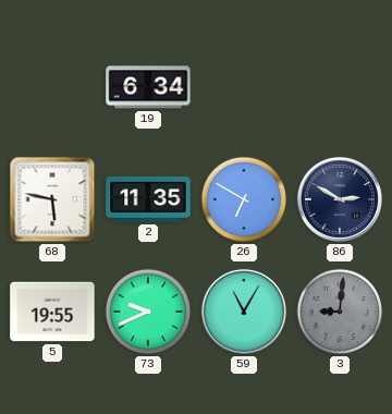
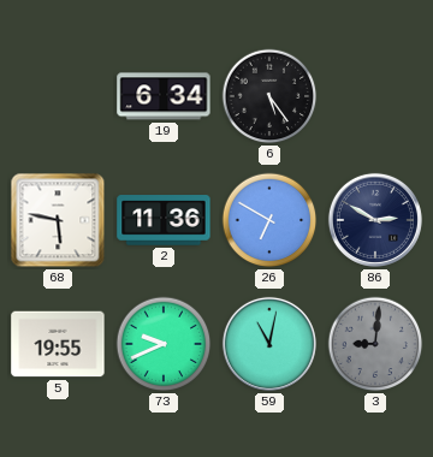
6: none -> 5:24 (269, 96)
2: 11:35 -> 11:36 (164, 220)
59: 11:05 -> 11:02 (269, 344)
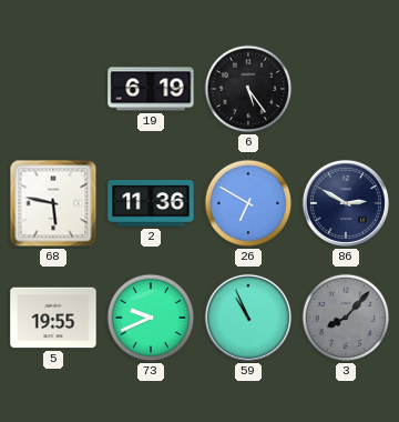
19: 6:34 -> 6:19 (151, 89)
59: 11:02 -> 10:56 (248, 318)
3: 9:01 -> 8:07 (346, 318)
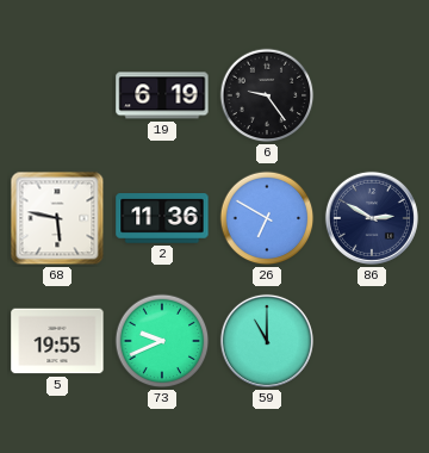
6: 5:24 -> 9:24 (267, 95)
59: 10:56 -> 11:00 (267, 341)
3: 8:07 -> none (346, 318)
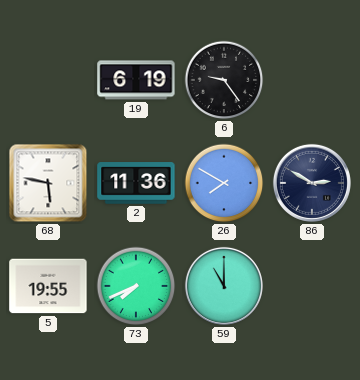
26: 6:50 -> 7:50 (224, 183)
73: 9:41 -> 7:41 (136, 286)
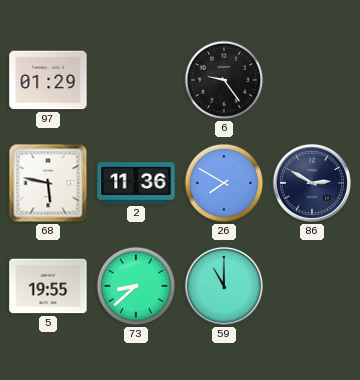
97: none -> 01:29 (48, 80)
19: 6:19 -> none (136, 80)
73: 7:41 -> 8:38 (136, 286)
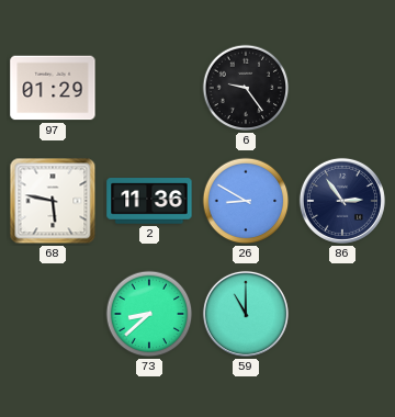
26: 7:50 -> 8:50 (246, 201)
86: 2:50 -> 2:54 (342, 201)
5: 19:55 -> none (48, 286)
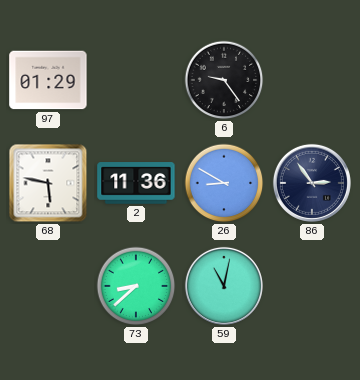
59: 11:00 -> 11:02 (224, 286)
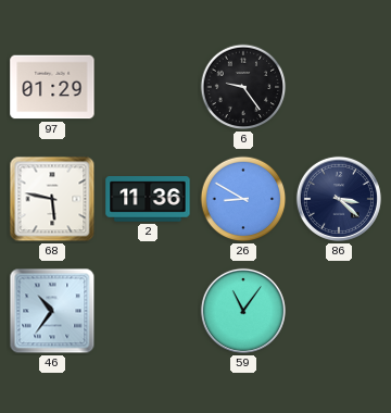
86: 2:54 -> 3:22 (339, 199)
46: none -> 10:36 (52, 311)
73: 8:38 -> none (136, 286)
59: 11:02 -> 11:06 (243, 311)
